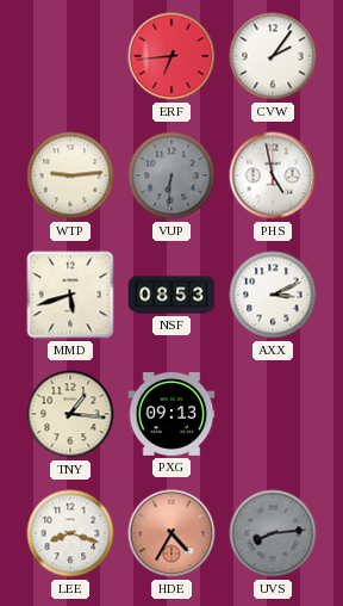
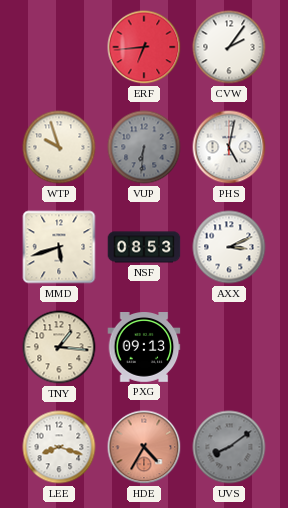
WTP: 9:14 -> 9:57 (59, 147)
PHS: 4:58 -> 5:02 (229, 147)
UVS: 8:14 -> 8:09 (229, 447)
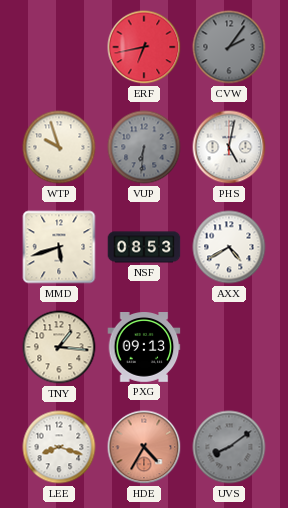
ERF: 6:44 -> 6:43 (144, 47)
CVW dial: white -> grey (229, 47)
AXX: 3:11 -> 4:40 (229, 247)
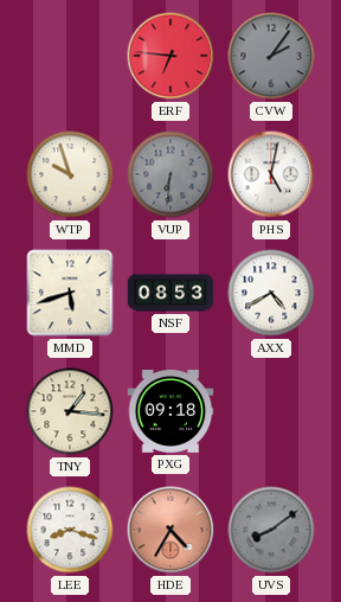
ERF: 6:43 -> 6:46 (170, 56)
PXG: 09:13 -> 09:18 (170, 412)
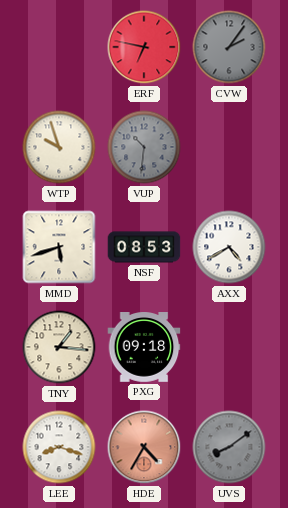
ERF: 6:46 -> 6:47 (144, 47)
VUP: 6:31 -> 10:31 (144, 147)
PHS: 5:02 -> none (271, 174)
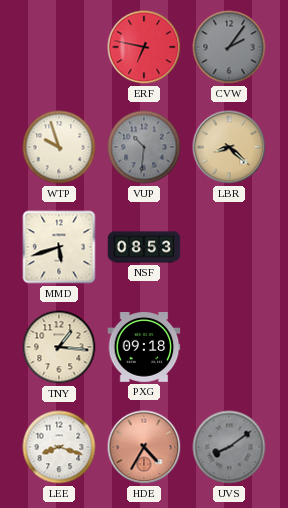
LBR: none -> 8:22 (229, 147)
AXX: 4:40 -> none (229, 247)
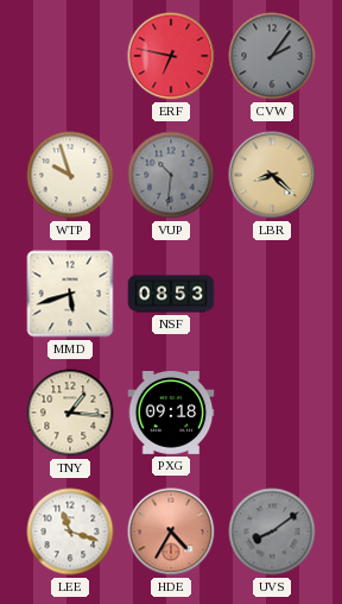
LEE: 8:18 -> 11:18 (70, 531)
